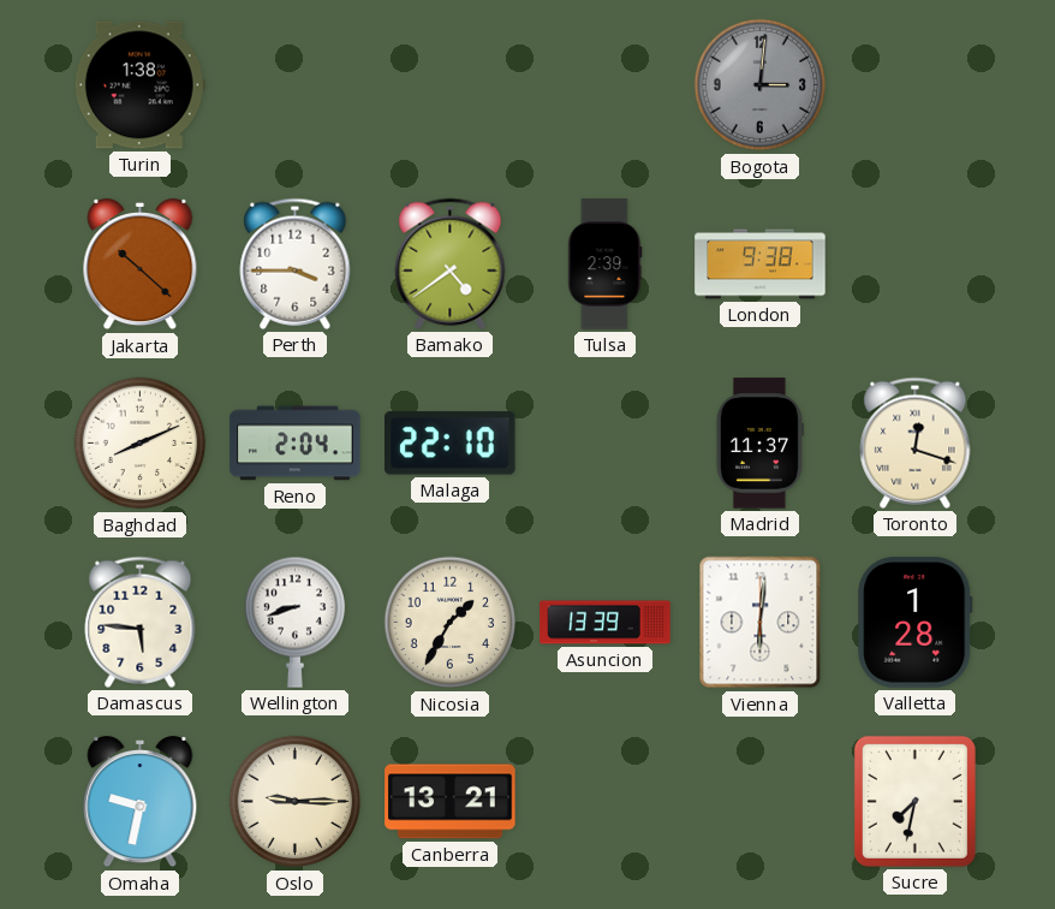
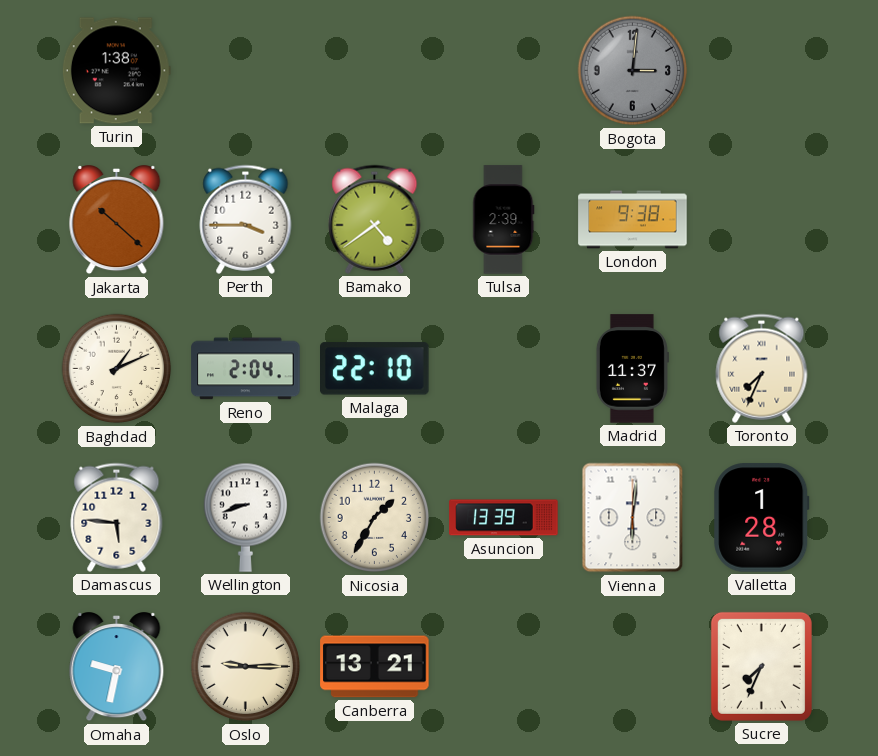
Baghdad: 8:11 -> 1:11 (117, 369)
Toronto: 12:18 -> 7:34 (762, 368)
Sucre: 7:32 -> 7:34 (761, 666)
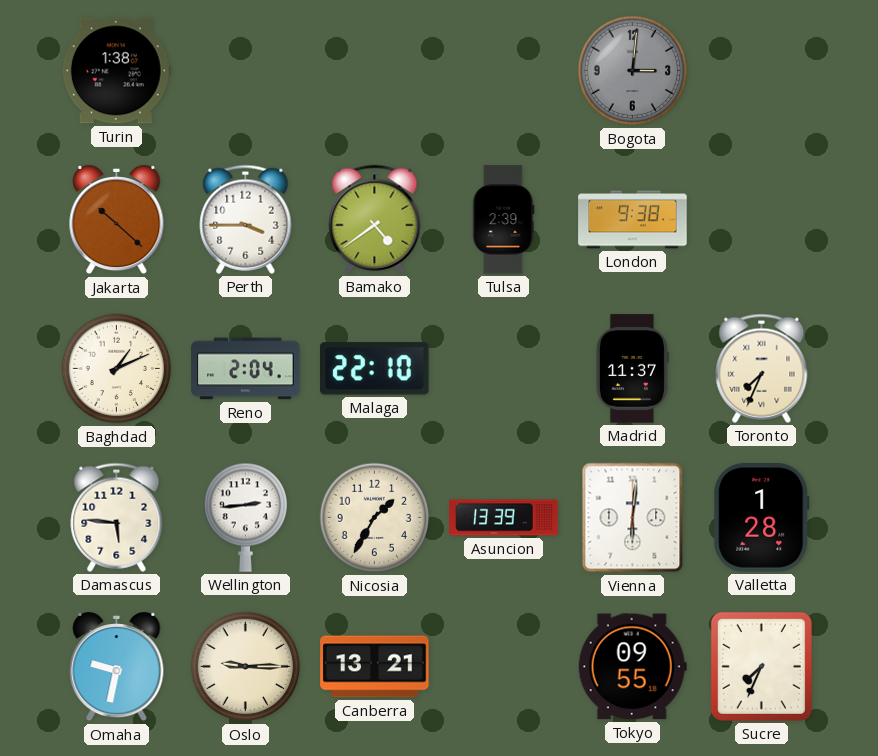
Wellington: 8:42 -> 2:44 (245, 517)
Tokyo: none -> 09:55 (632, 667)
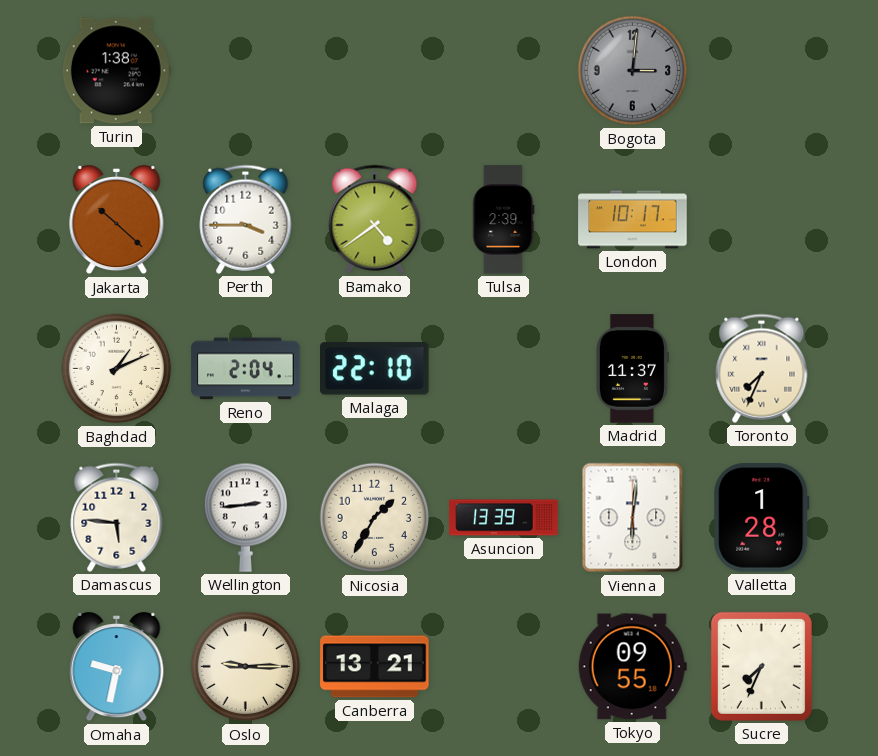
London: 9:38 -> 10:17 (633, 220)
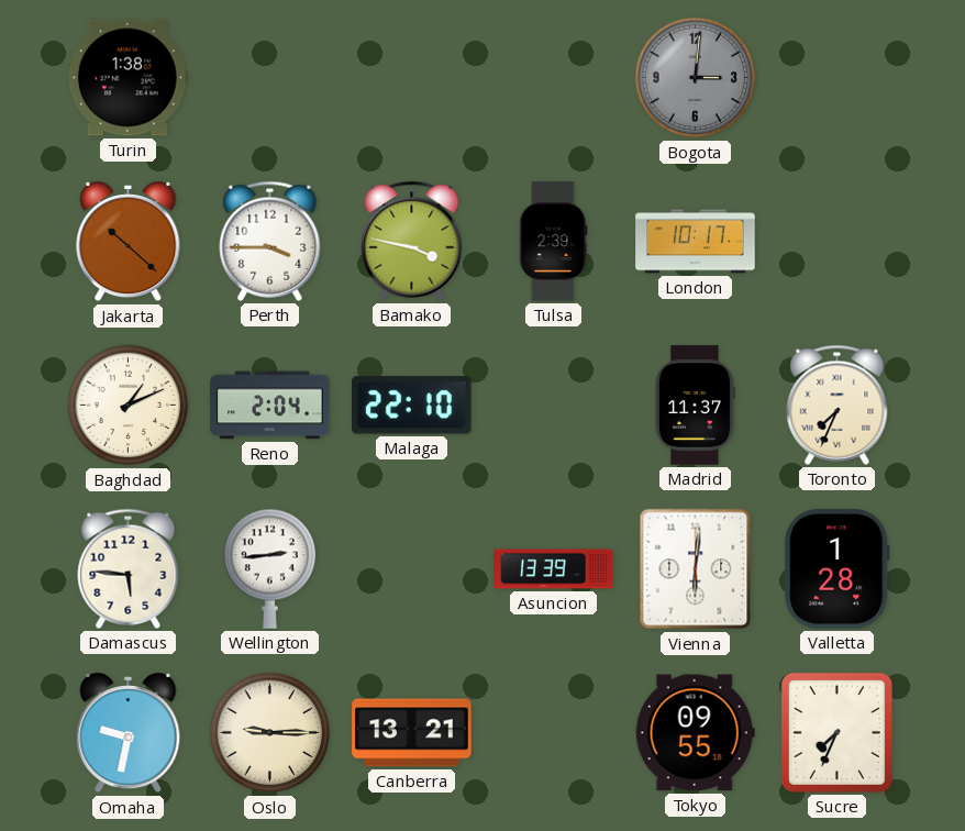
Bamako: 4:39 -> 3:47 (412, 241)
Nicosia: 1:35 -> none (375, 518)
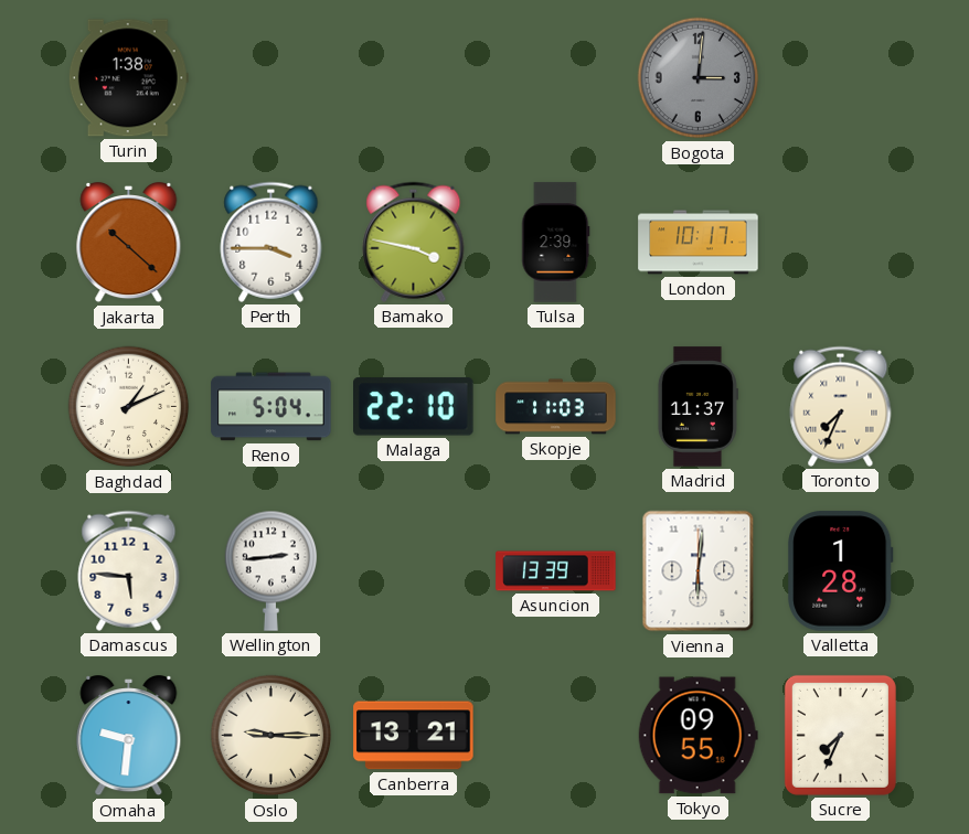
Reno: 2:04 -> 5:04 (271, 407)
Skopje: none -> 11:03 (556, 407)
Omaha: 9:32 -> 9:31 (129, 737)
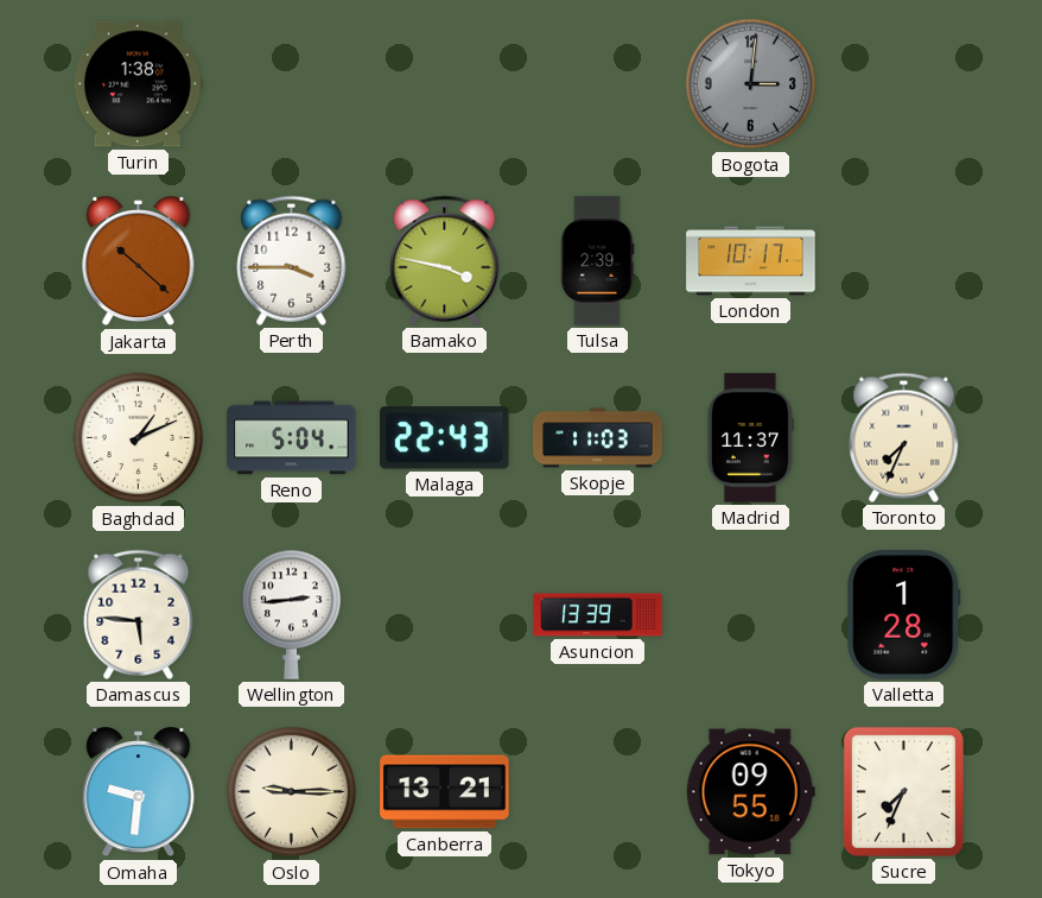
Malaga: 22:10 -> 22:43 (445, 438)
Vienna: 6:01 -> none (699, 571)
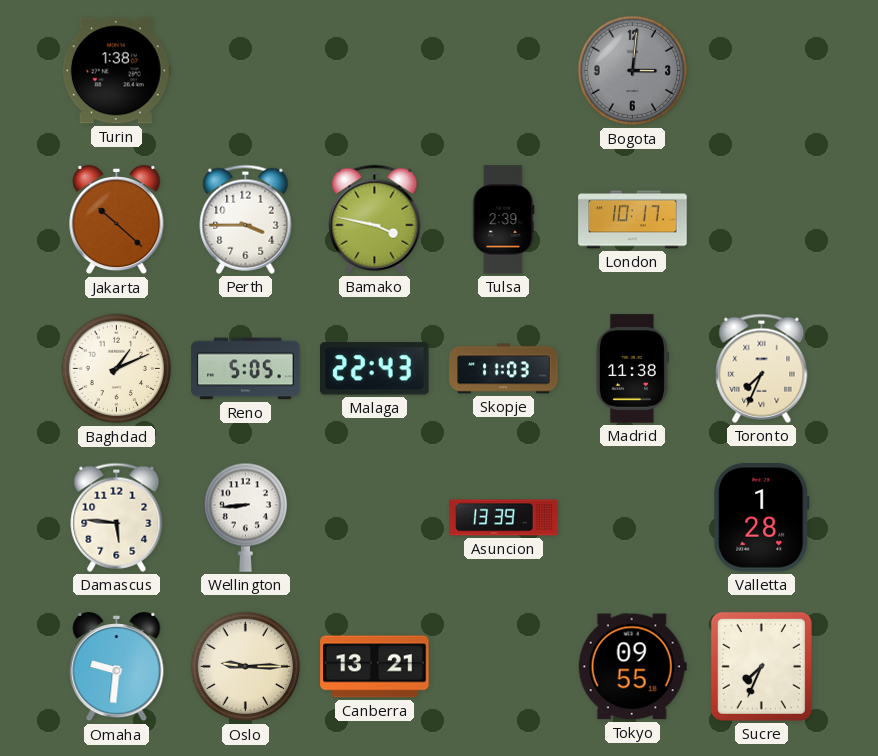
Reno: 5:04 -> 5:05 (246, 369)
Madrid: 11:37 -> 11:38 (632, 369)
Wellington: 2:44 -> 8:44 (245, 517)
